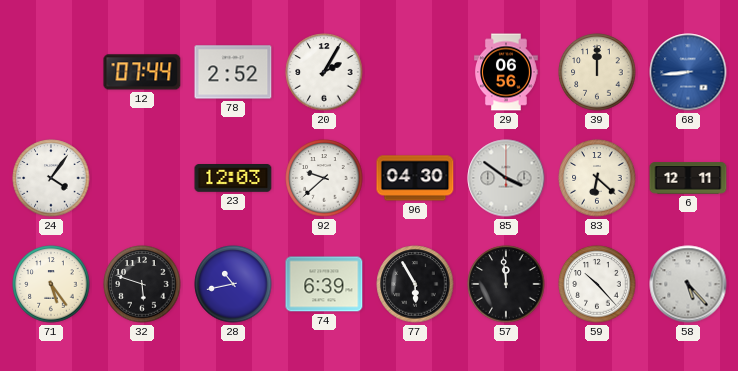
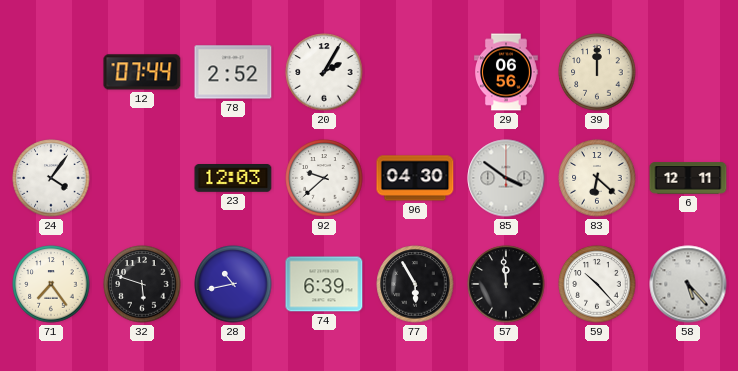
68: 8:44 -> none (688, 72)
71: 5:24 -> 7:24 (51, 284)
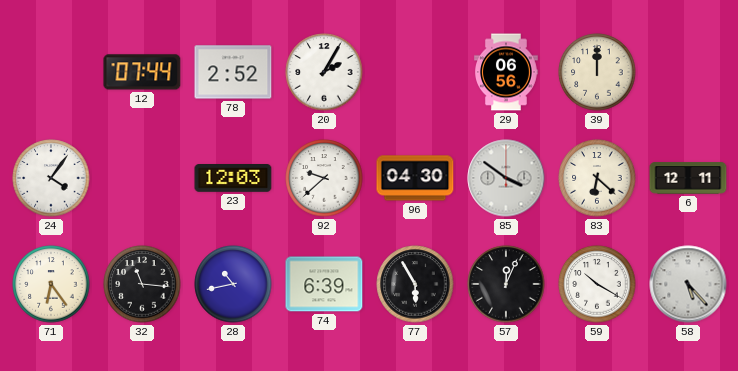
71: 7:24 -> 6:24 (51, 284)
32: 5:48 -> 11:16 (142, 284)
57: 11:59 -> 12:04 (506, 284)
59: 10:23 -> 10:20 (597, 284)
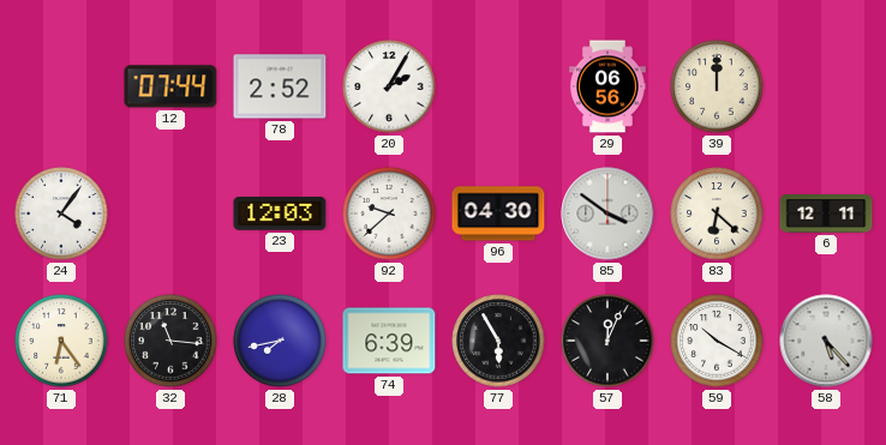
28: 10:43 -> 7:43 (280, 341)
